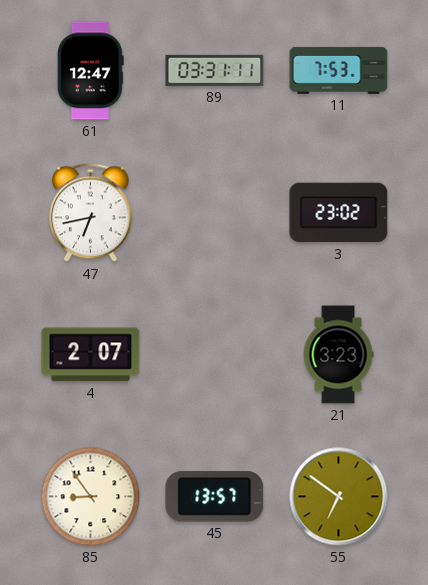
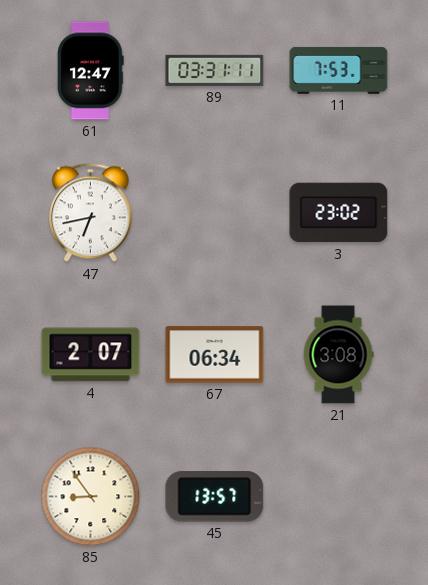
67: none -> 06:34 (215, 355)
21: 3:23 -> 3:08 (338, 355)
55: 6:51 -> none (339, 497)
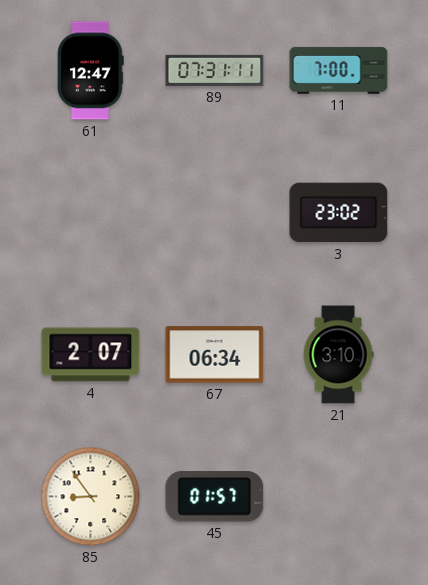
89: 03:31 -> 07:31 (215, 70)
11: 7:53 -> 7:00 (339, 70)
47: 6:43 -> none (91, 213)
21: 3:08 -> 3:10 (338, 355)
45: 13:57 -> 01:57 (215, 497)
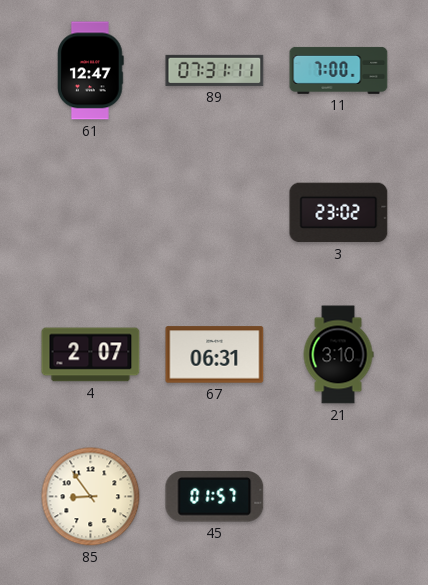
67: 06:34 -> 06:31 (215, 355)
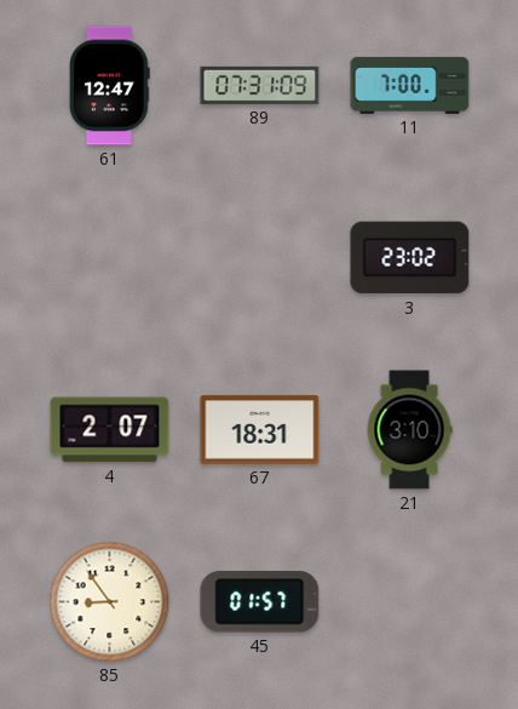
89: 07:31:11 -> 07:31:09 (260, 85)
67: 06:31 -> 18:31 (260, 430)
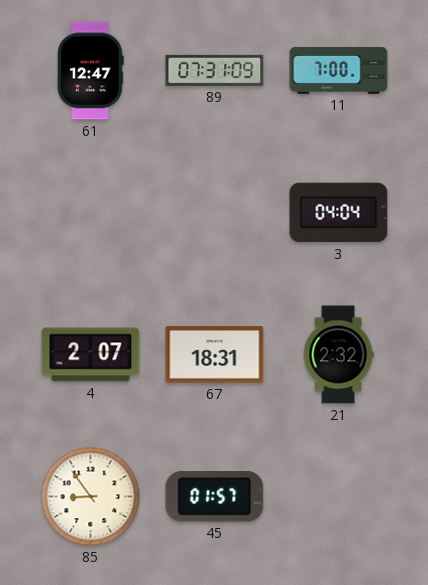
3: 23:02 -> 04:04 (339, 213)
21: 3:10 -> 2:32 (338, 355)
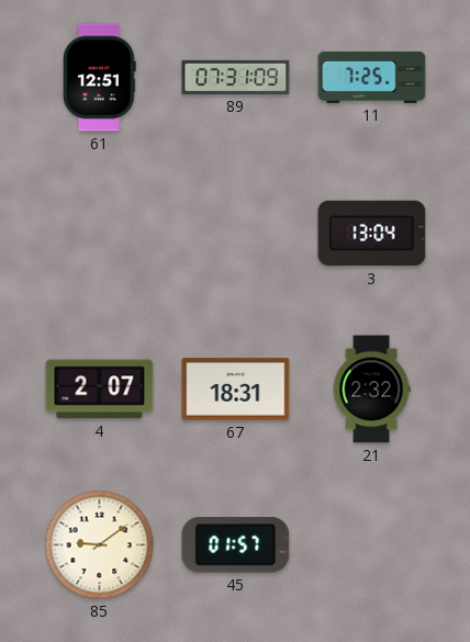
61: 12:47 -> 12:51 (100, 78)
11: 7:00 -> 7:25 (372, 77)
3: 04:04 -> 13:04 (372, 234)
85: 8:54 -> 9:09 (100, 545)
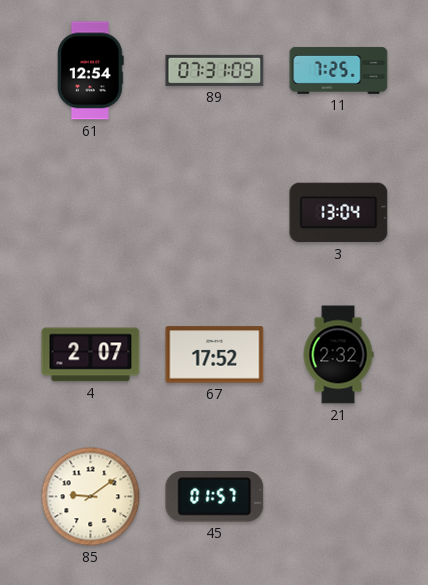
61: 12:51 -> 12:54 (91, 71)
67: 18:31 -> 17:52 (215, 355)
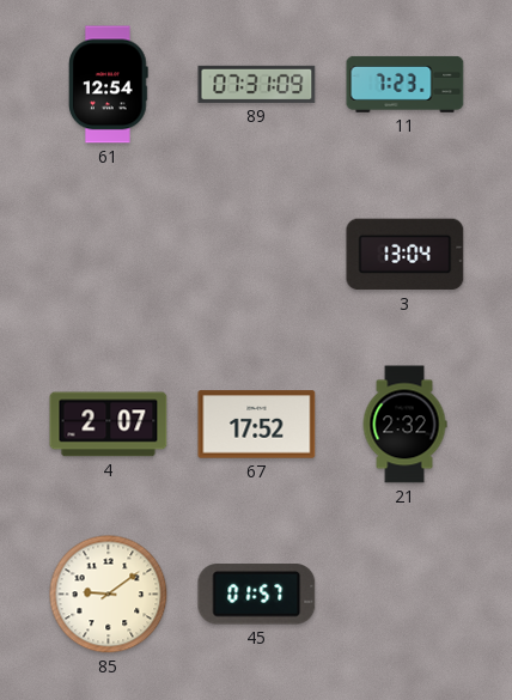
11: 7:25 -> 7:23 (406, 84)
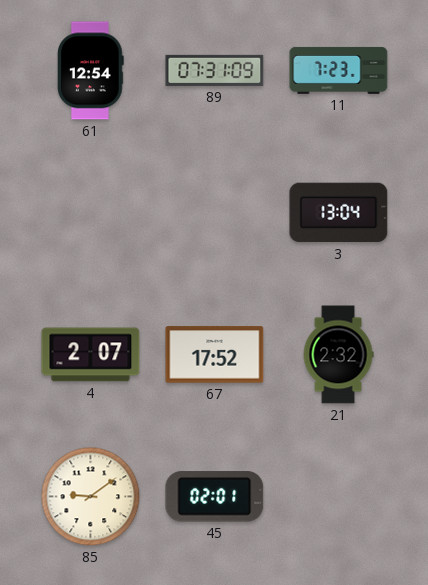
45: 01:57 -> 02:01 (215, 497)
